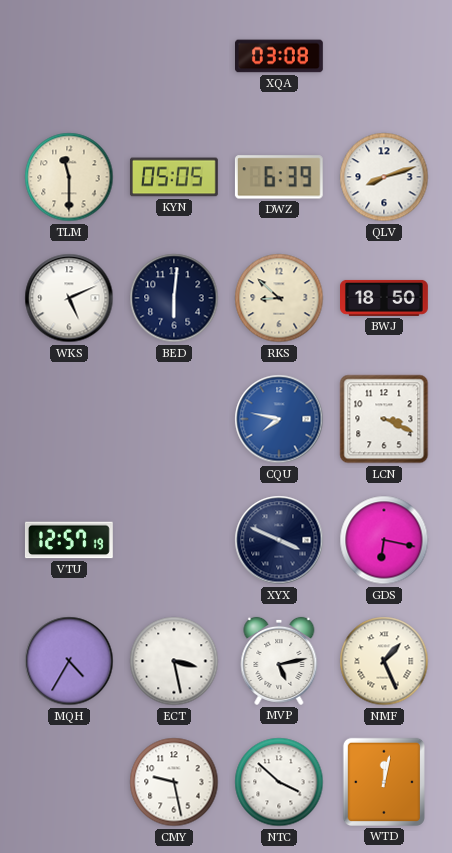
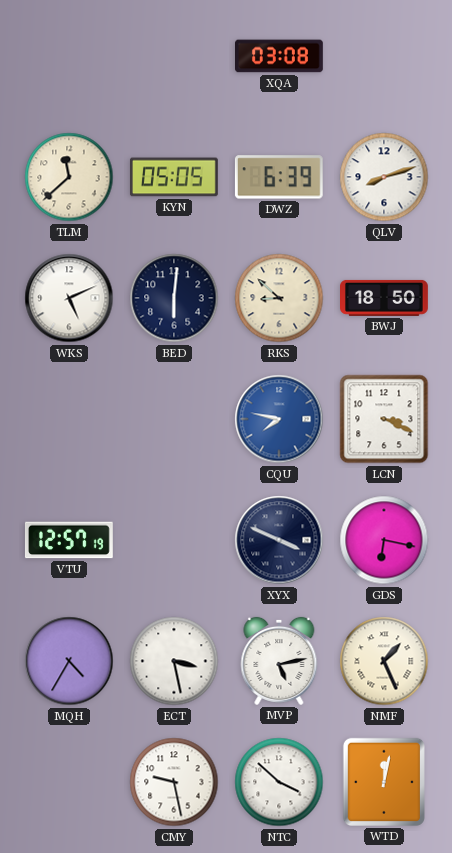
TLM: 11:30 -> 11:38 (69, 177)
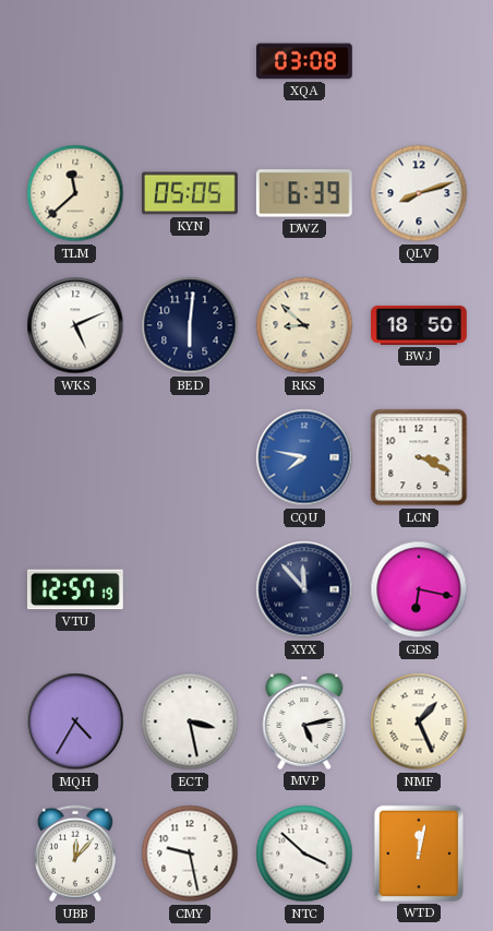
XYX: 3:49 -> 11:53 (304, 589)
UBB: none -> 12:07 (75, 854)
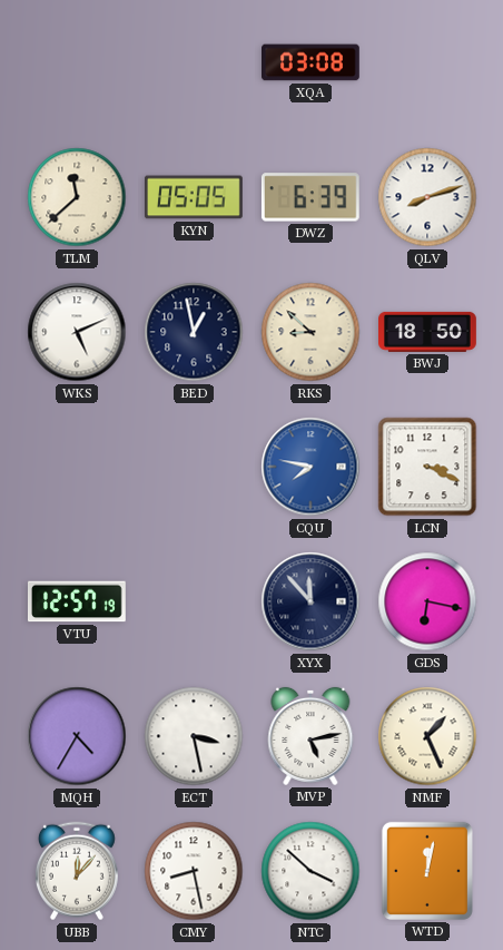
BED: 6:01 -> 12:58 (194, 332)
CMY: 9:28 -> 8:28 (194, 871)
